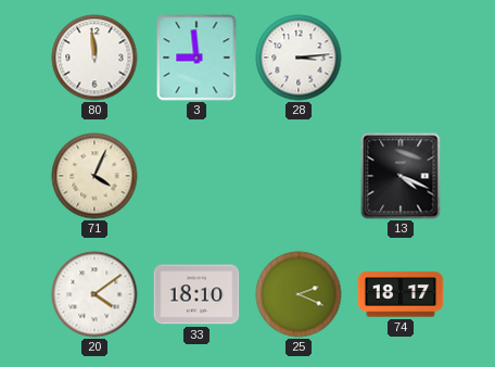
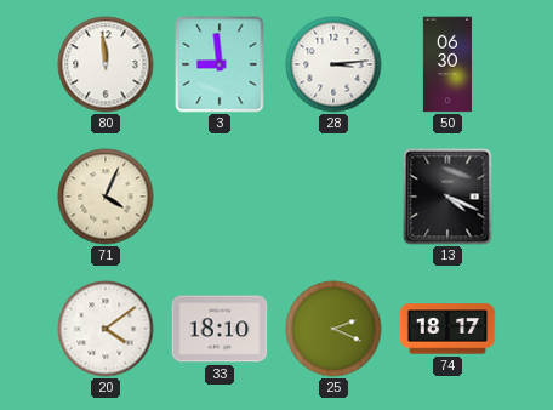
50: none -> 06:30 (447, 64)
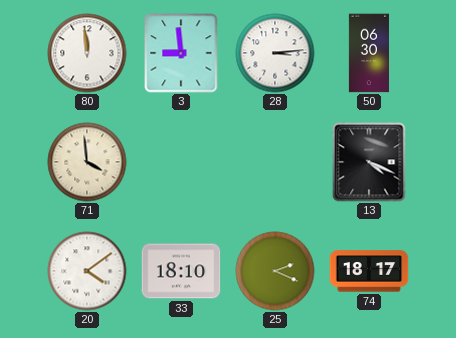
71: 4:04 -> 3:59 (87, 162)
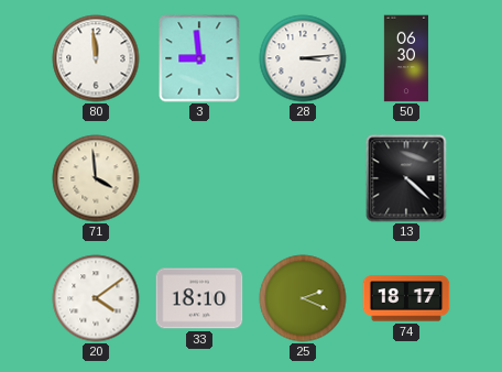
13: 4:19 -> 4:22 (406, 178)
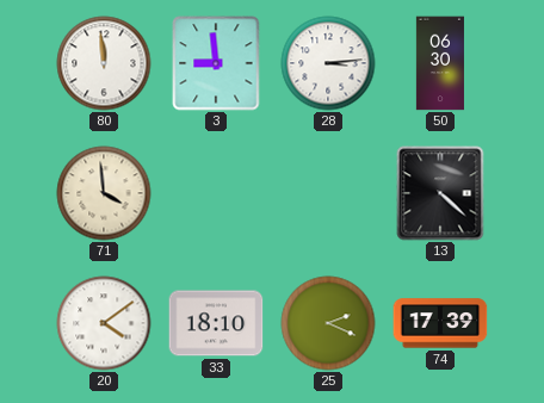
74: 18:17 -> 17:39 (440, 323)
